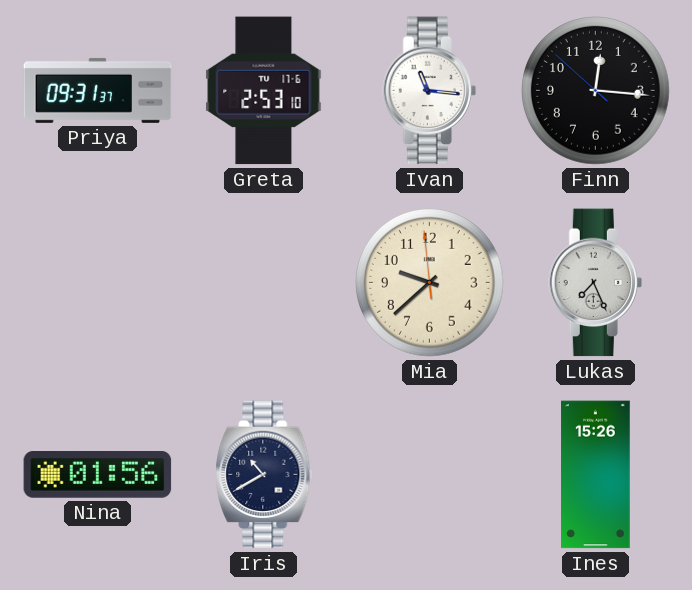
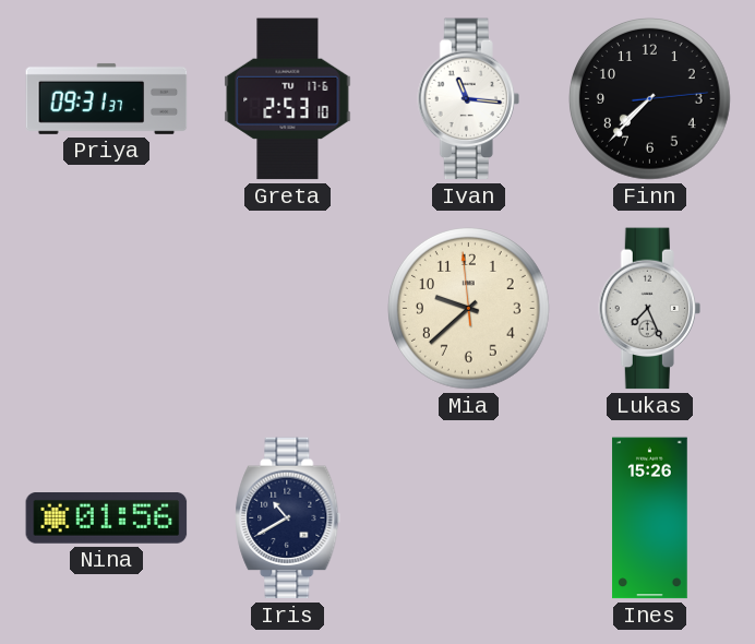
Finn: 12:15 -> 7:37 (650, 99)
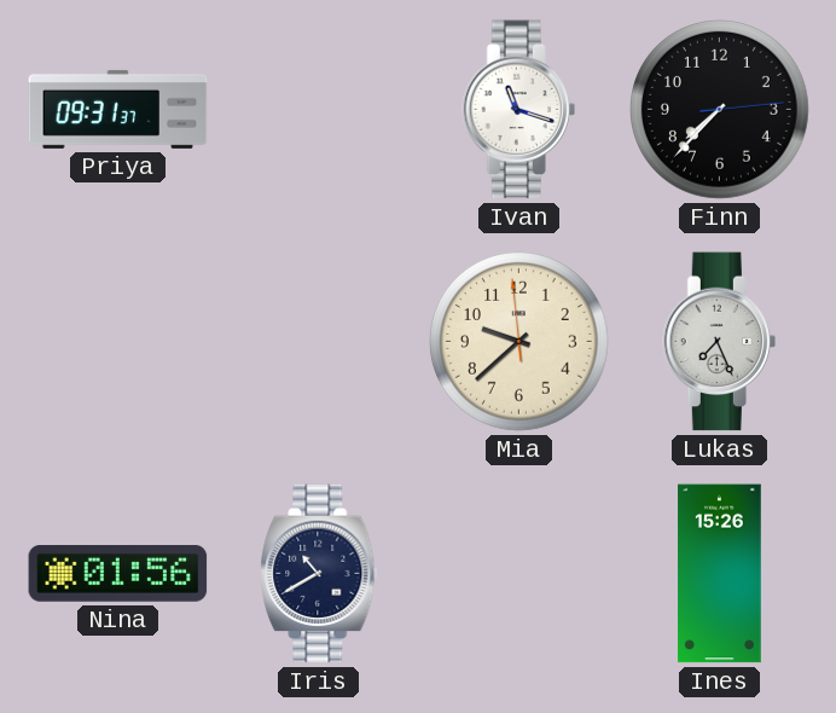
Greta: 2:53 -> none (288, 99)
Ivan: 11:16 -> 11:18 (518, 110)
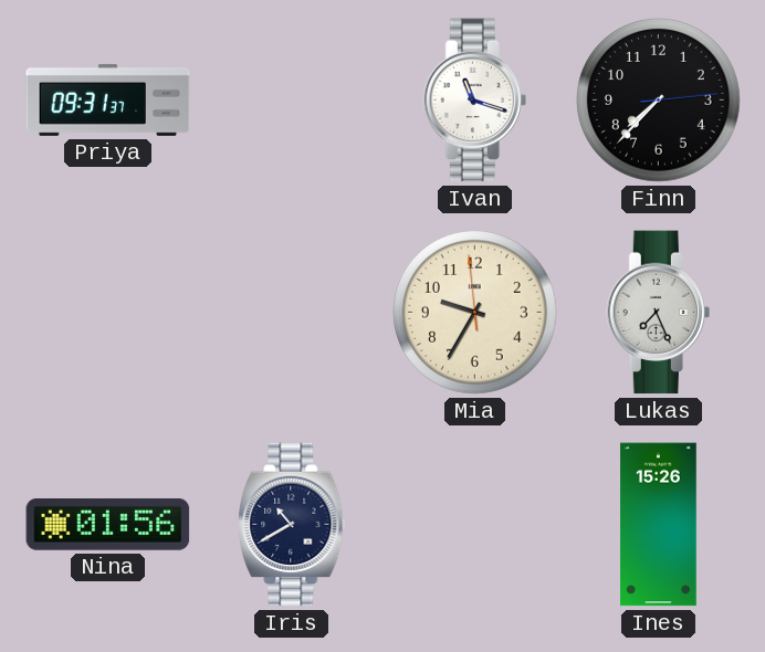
Mia: 9:37 -> 9:34 (475, 313)
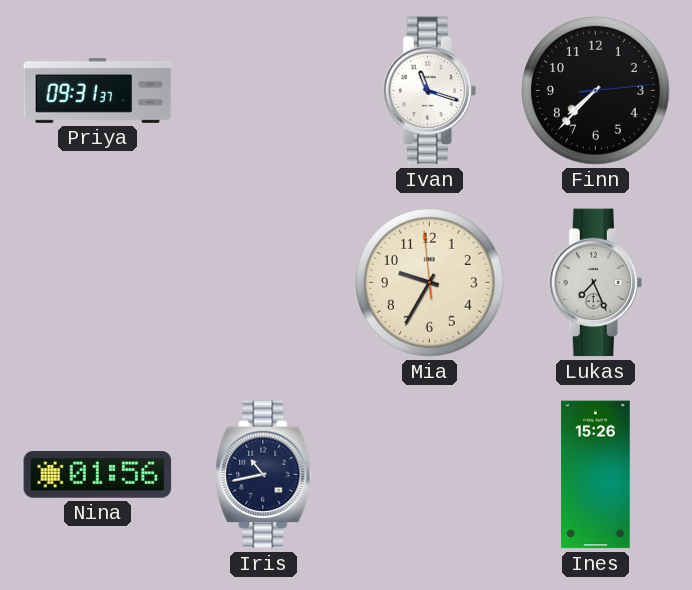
Iris: 10:40 -> 10:43 (264, 475)
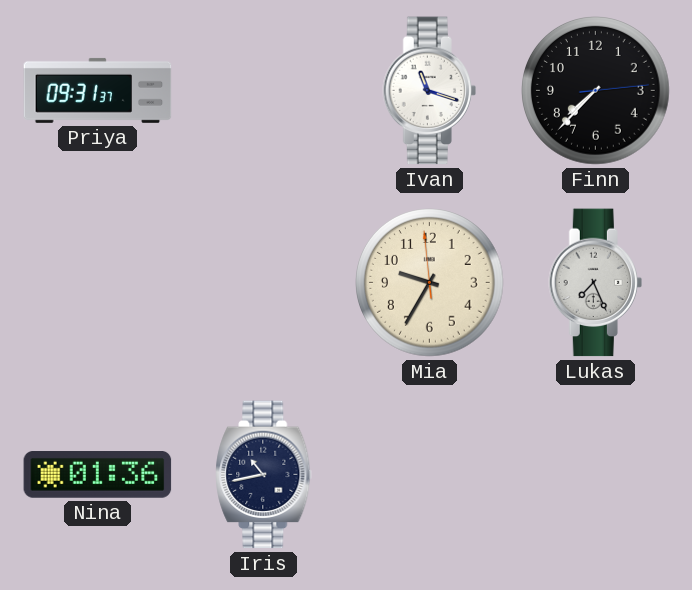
Nina: 01:56 -> 01:36 (98, 475)
Ines: 15:26 -> none (596, 475)
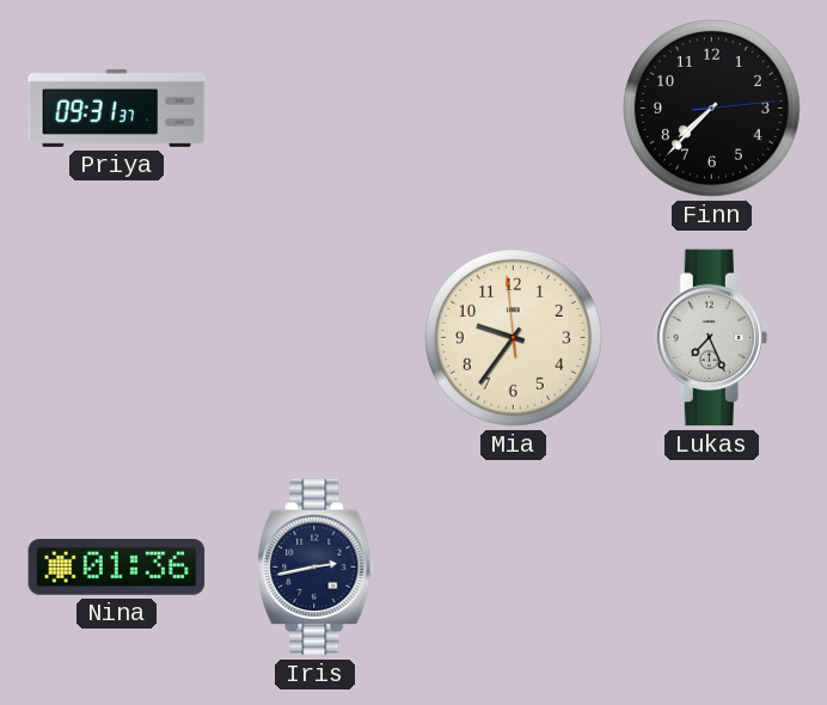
Ivan: 11:18 -> none (429, 91)
Mia: 9:34 -> 9:35 (514, 338)
Iris: 10:43 -> 2:43 (316, 568)
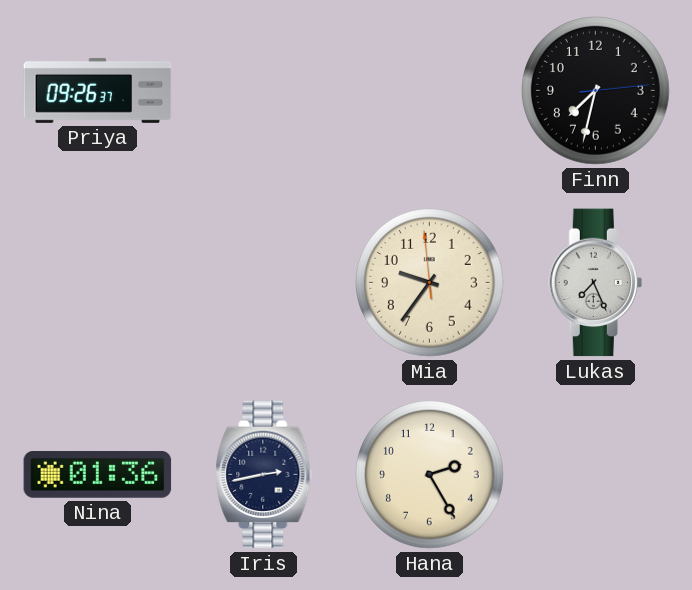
Priya: 09:31 -> 09:26 (98, 90)
Finn: 7:37 -> 7:32 (596, 91)
Hana: none -> 2:25 (430, 475)
